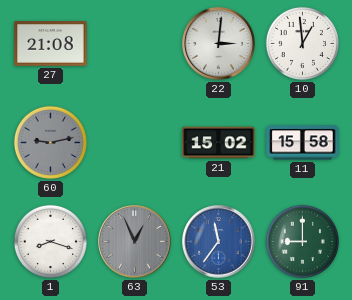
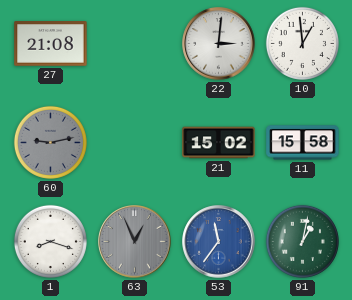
91: 9:00 -> 1:02 (302, 241)
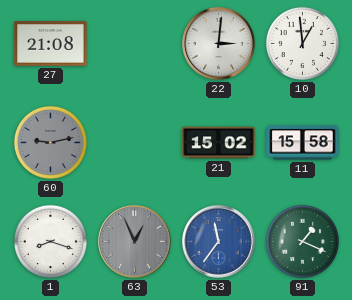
91: 1:02 -> 1:19 (302, 241)
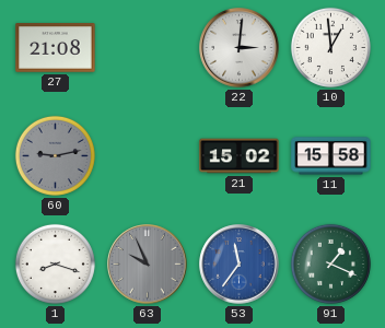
63: 12:56 -> 9:56 (148, 265)
